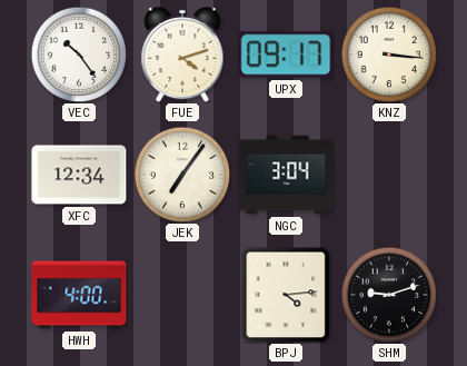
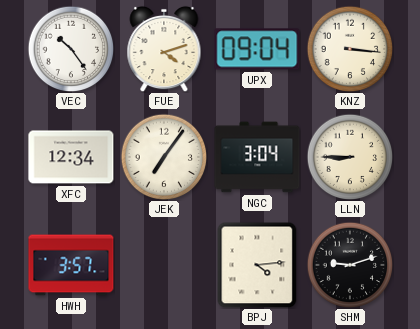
UPX: 09:17 -> 09:04 (257, 49)
LLN: none -> 8:45 (350, 157)
HWH: 4:00 -> 3:57 (71, 265)
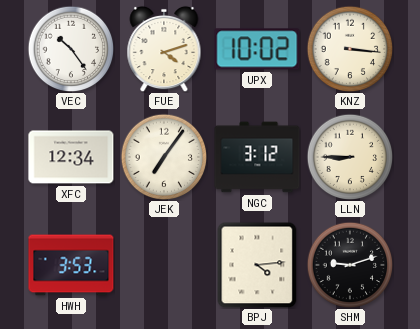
UPX: 09:04 -> 10:02 (257, 49)
NGC: 3:04 -> 3:12 (257, 157)
HWH: 3:57 -> 3:53 (71, 265)
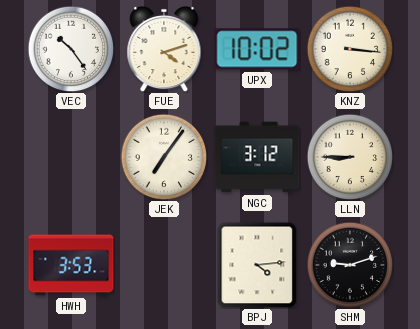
XFC: 12:34 -> none (71, 157)
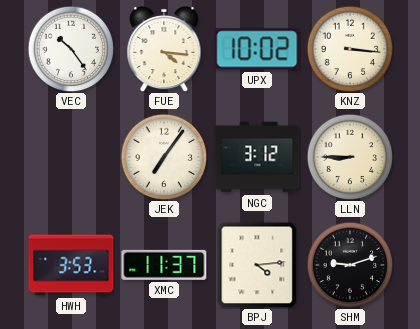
FUE: 4:12 -> 4:16 (164, 49)
XMC: none -> 11:37 (164, 265)
